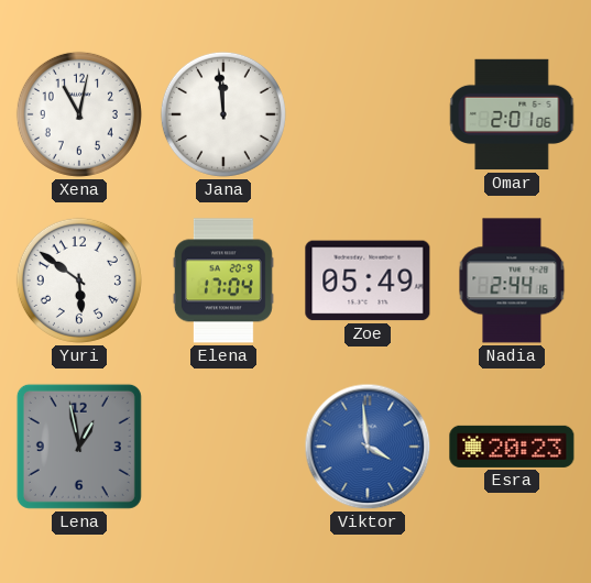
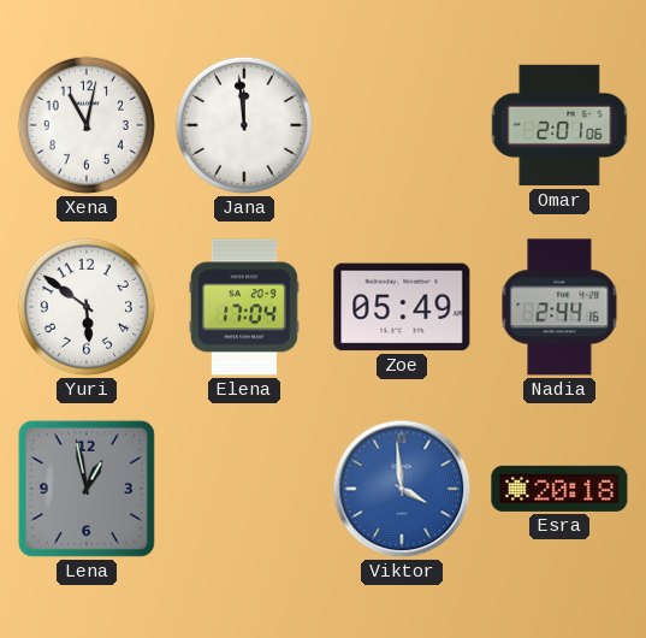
Esra: 20:23 -> 20:18 (559, 489)
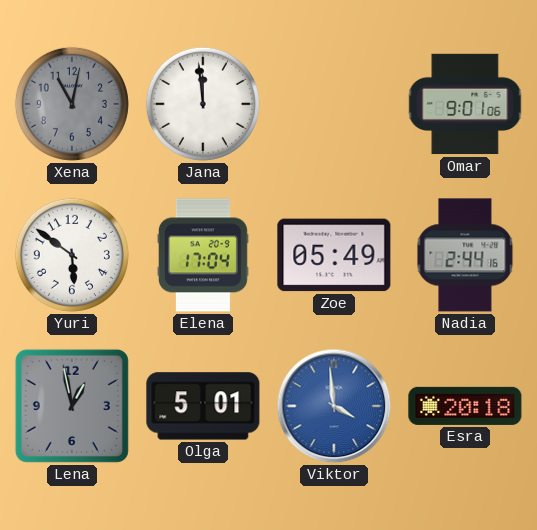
Xena dial: white -> grey (72, 104)
Omar: 2:01 -> 9:01 (465, 104)
Olga: none -> 5:01 (203, 406)
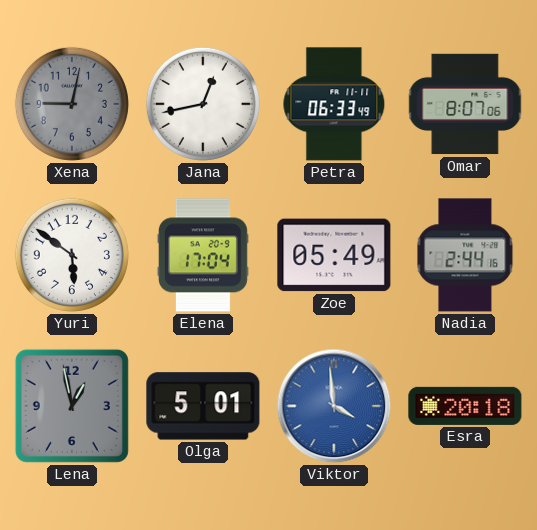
Xena: 11:02 -> 9:02 (72, 104)
Jana: 11:59 -> 12:43 (203, 104)
Petra: none -> 06:33 (334, 104)
Omar: 9:01 -> 8:07 (465, 104)
